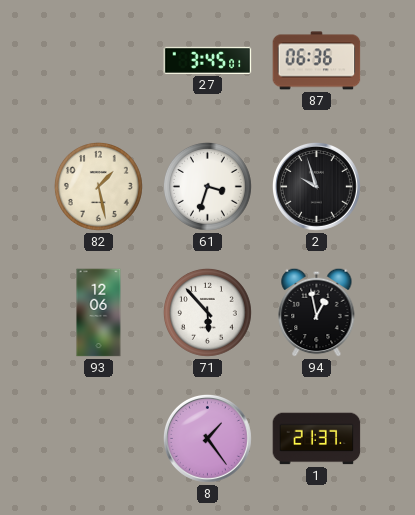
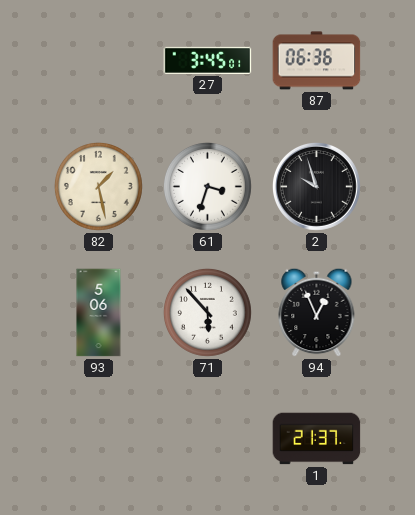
93: 12:06 -> 5:06 (99, 313)
94: 12:58 -> 12:56 (317, 312)
8: 1:24 -> none (207, 438)
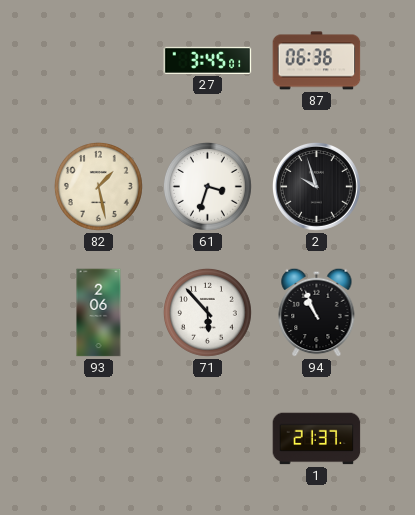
93: 5:06 -> 2:06 (99, 313)
94: 12:56 -> 10:56 (317, 312)
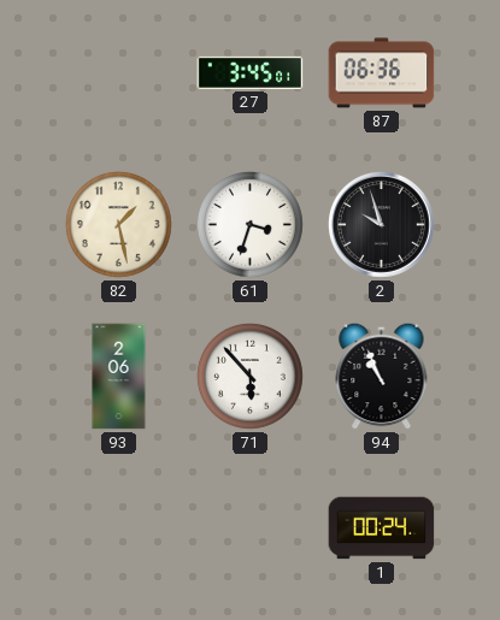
1: 21:37 -> 00:24 (382, 529)
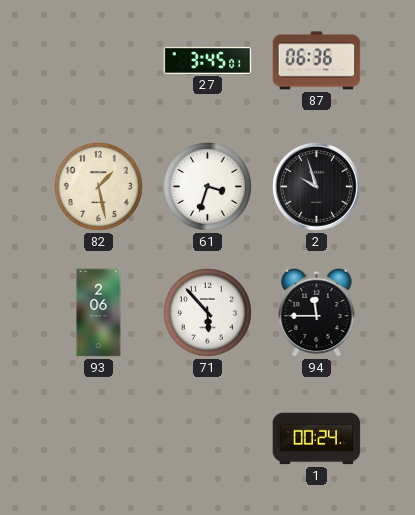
94: 10:56 -> 11:45 (317, 312)
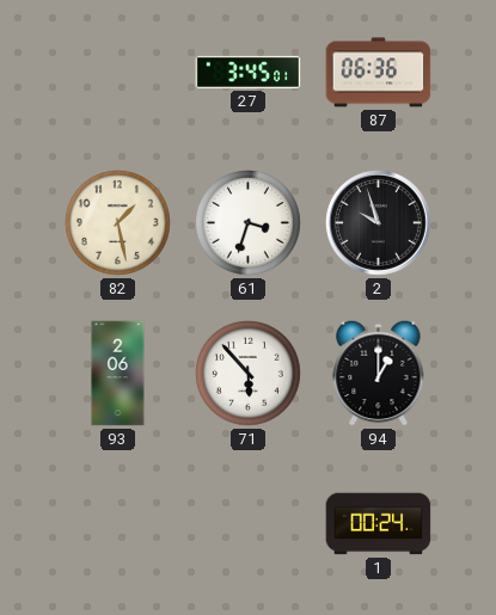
94: 11:45 -> 1:00 (379, 373)
